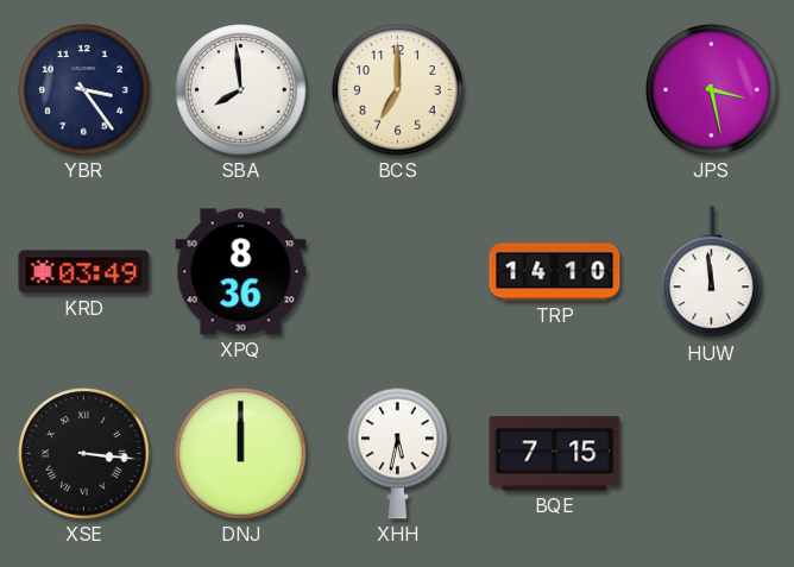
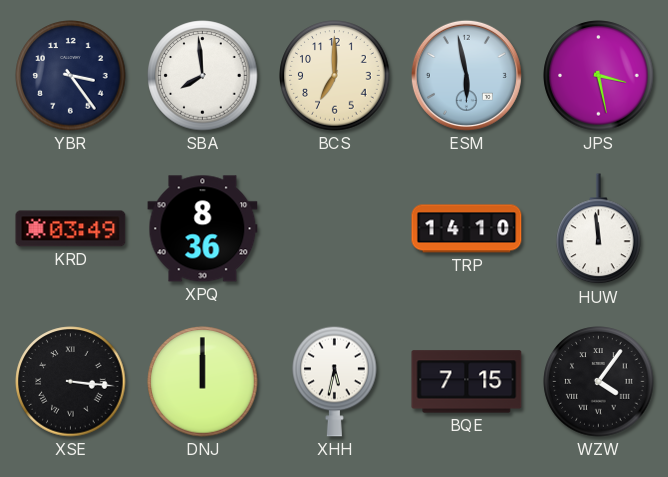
ESM: none -> 5:58 (466, 75)
WZW: none -> 4:06 (599, 382)
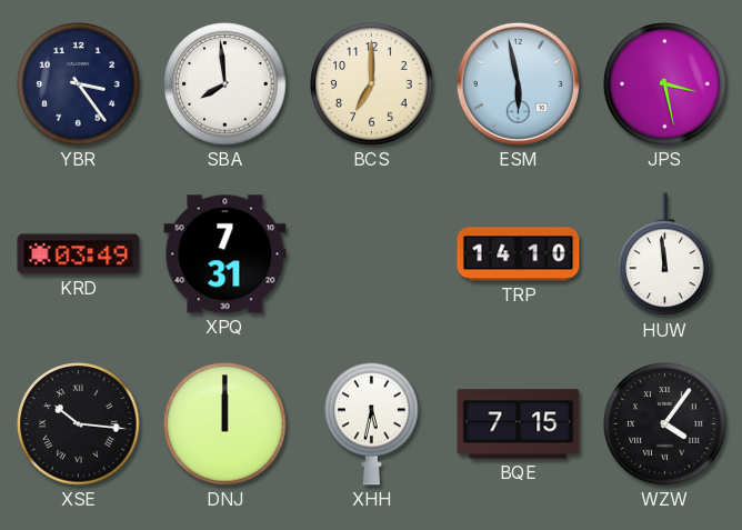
XPQ: 8:36 -> 7:31 (225, 254)
XSE: 3:16 -> 10:16 (79, 424)
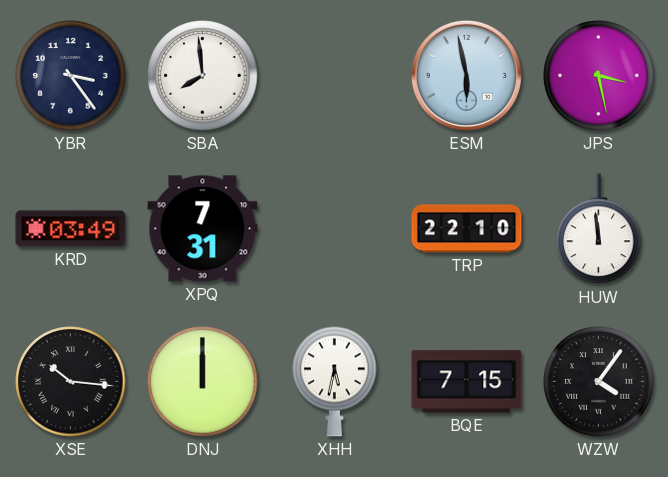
BCS: 7:00 -> none (372, 84)
TRP: 14:10 -> 22:10 (467, 229)
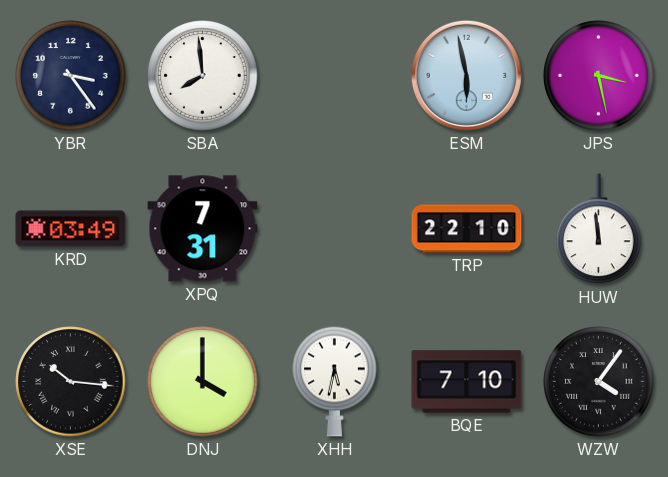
DNJ: 12:00 -> 4:00 (203, 382)
BQE: 7:15 -> 7:10 (467, 382)
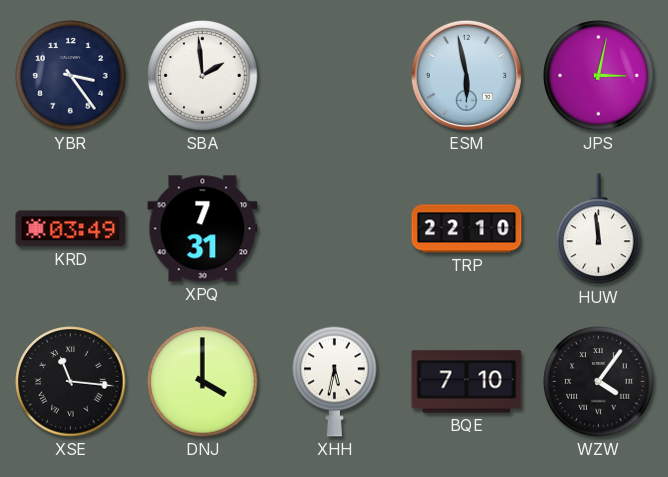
SBA: 7:59 -> 1:59 (203, 76)
JPS: 3:28 -> 3:02 (599, 76)
XSE: 10:16 -> 11:16 (71, 382)
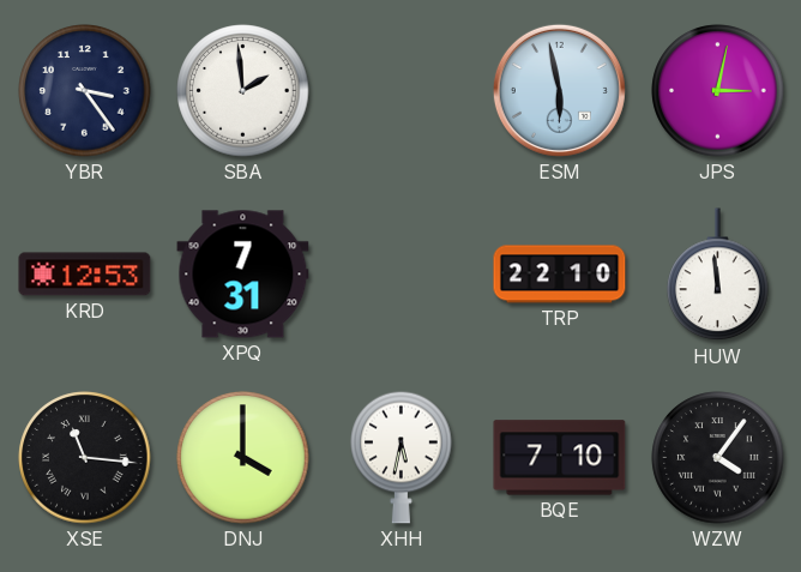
KRD: 03:49 -> 12:53 (85, 275)
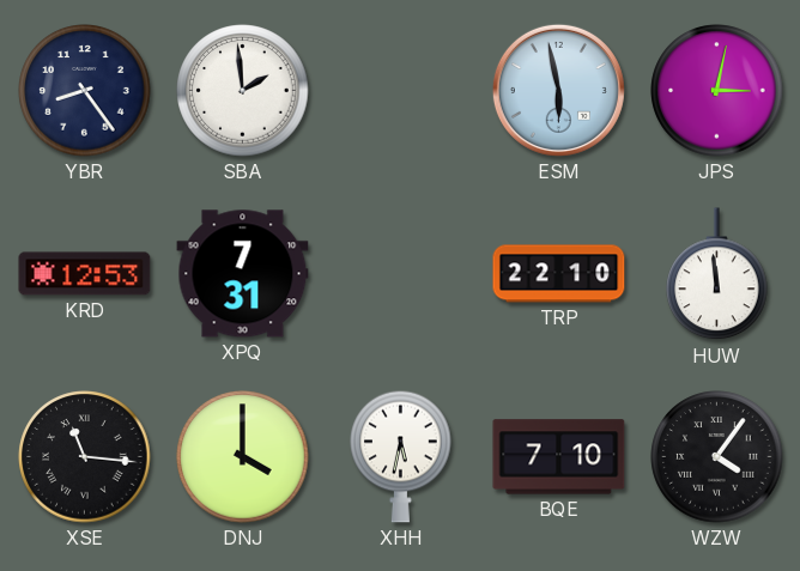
YBR: 3:24 -> 8:24 (85, 91)
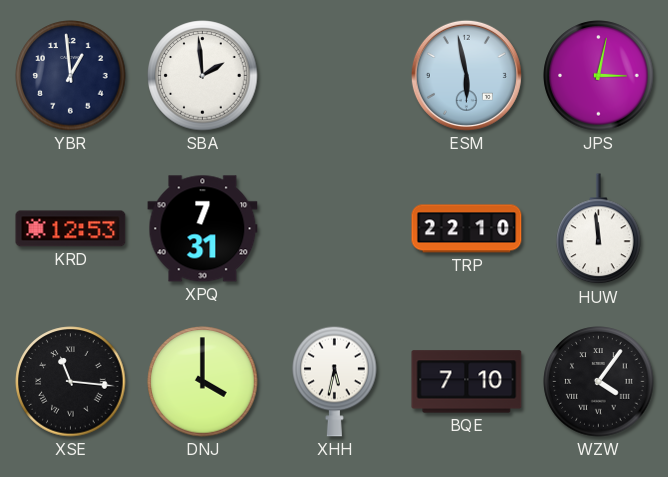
YBR: 8:24 -> 12:59 (71, 76)
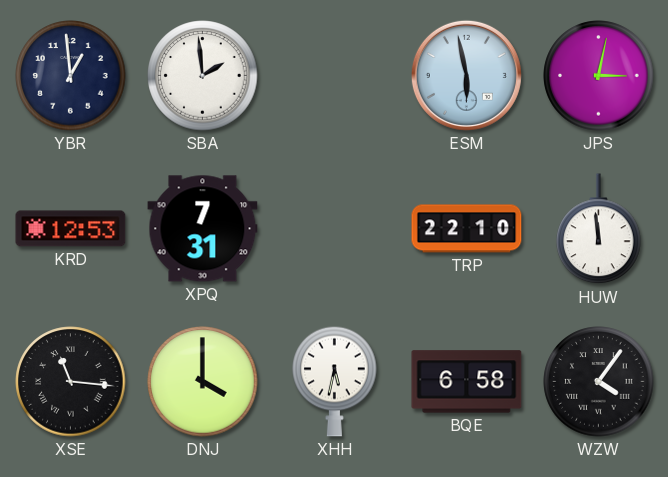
BQE: 7:10 -> 6:58 (467, 382)
